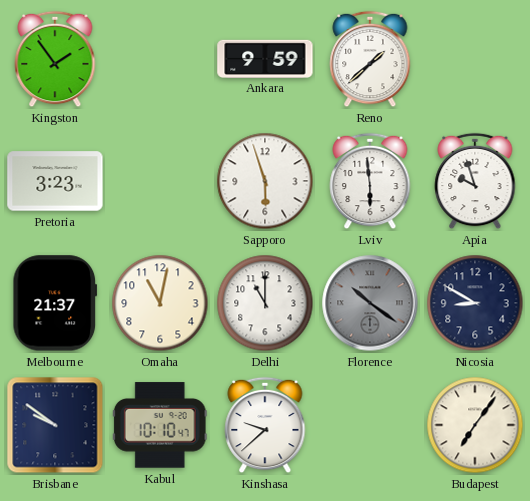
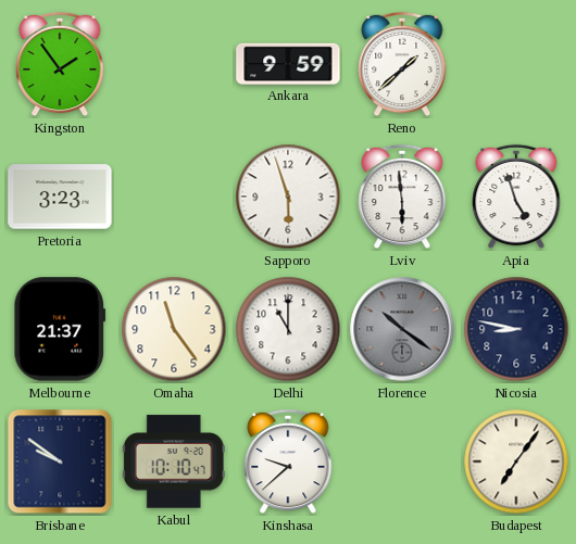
Apia: 9:57 -> 4:57 (516, 197)
Omaha: 11:02 -> 11:24 (174, 329)
Nicosia: 8:50 -> 8:47 (516, 329)
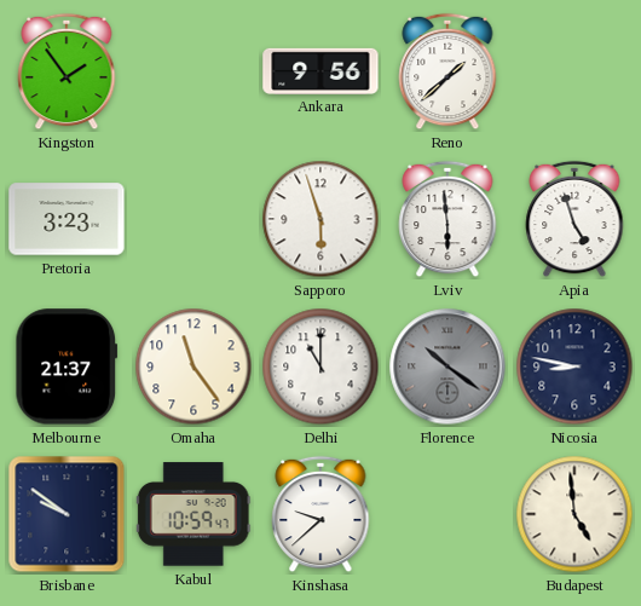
Ankara: 9:59 -> 9:56 (320, 70)
Kabul: 10:10 -> 10:59 (194, 514)
Budapest: 7:06 -> 4:59 (574, 514)
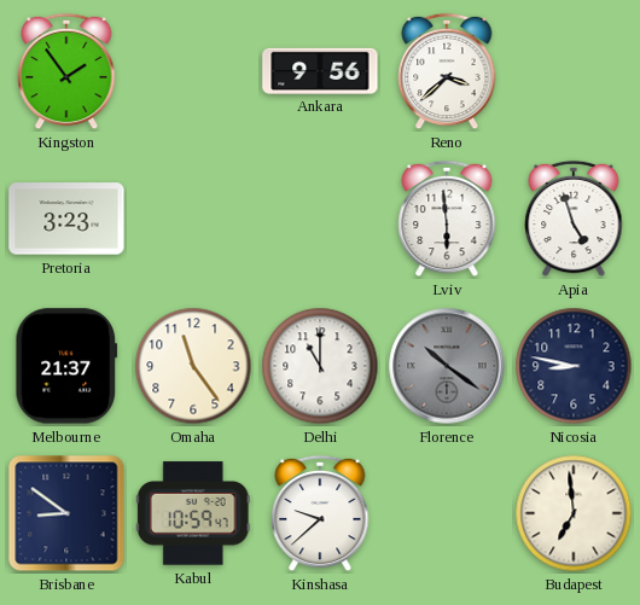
Reno: 1:38 -> 3:38 (447, 71)
Sapporo: 5:57 -> none (320, 219)
Brisbane: 9:51 -> 8:51 (66, 513)
Budapest: 4:59 -> 6:59 (574, 513)
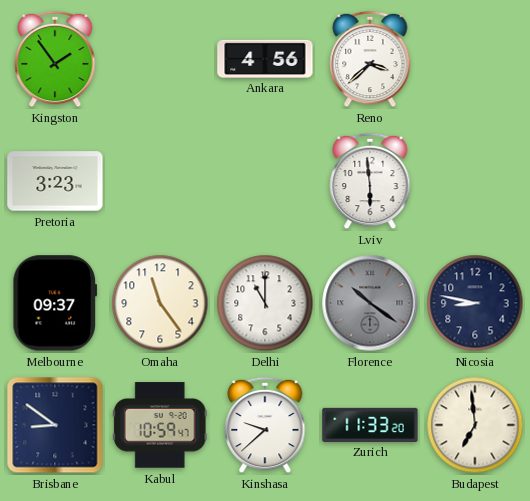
Ankara: 9:56 -> 4:56 (265, 58)
Apia: 4:57 -> none (574, 219)
Melbourne: 21:37 -> 09:37 (55, 303)
Zurich: none -> 11:33 (370, 424)
